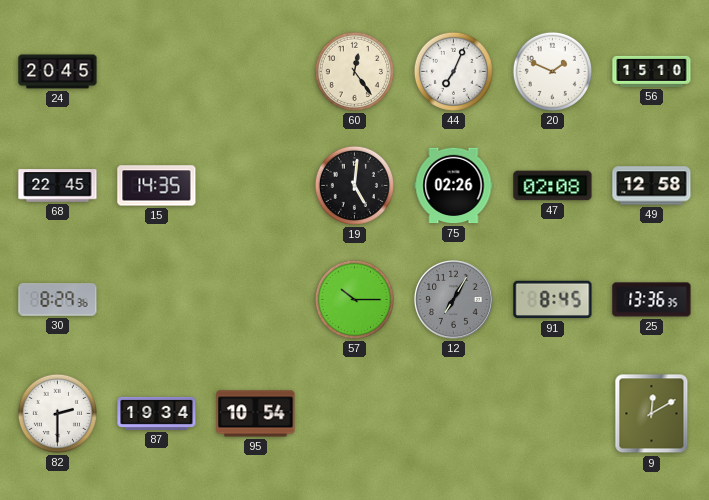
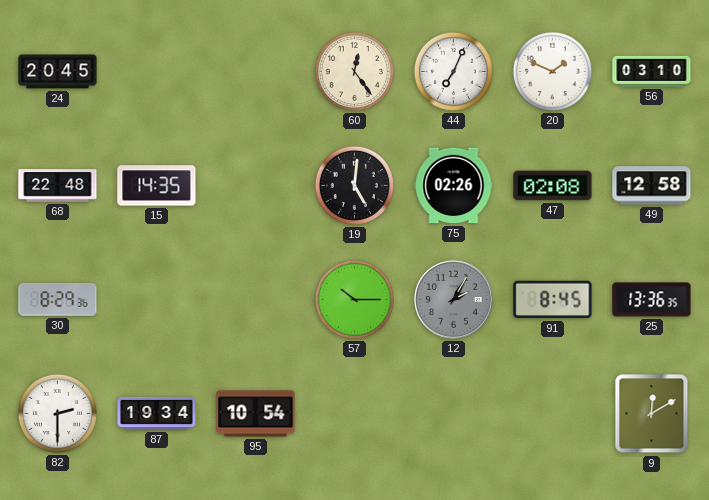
56: 15:10 -> 03:10 (652, 71)
68: 22:45 -> 22:48 (58, 186)
12: 7:05 -> 2:05 (453, 299)
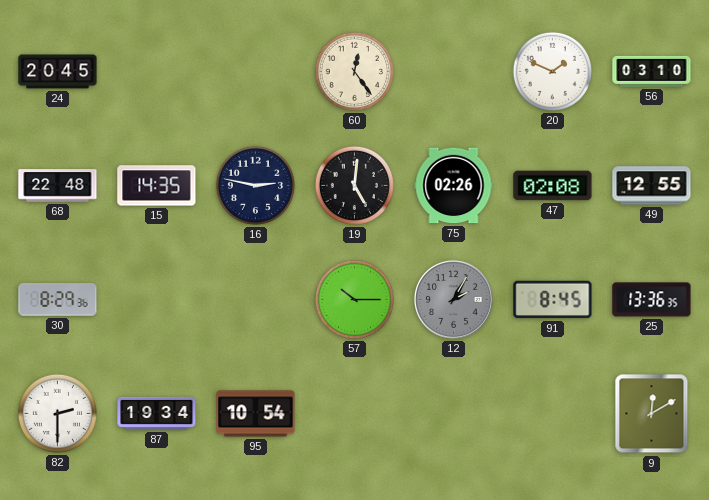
44: 7:04 -> none (453, 71)
16: none -> 2:47 (255, 185)
49: 12:58 -> 12:55 (652, 186)
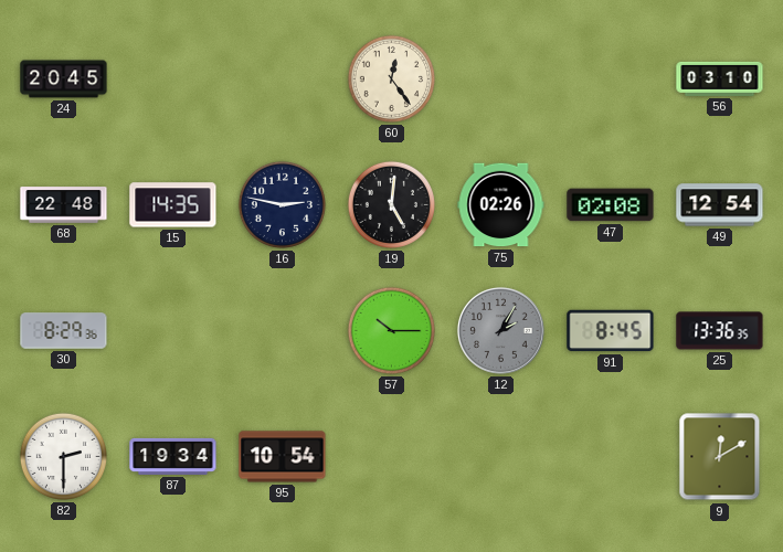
20: 1:49 -> none (552, 71)
49: 12:55 -> 12:54 (720, 205)
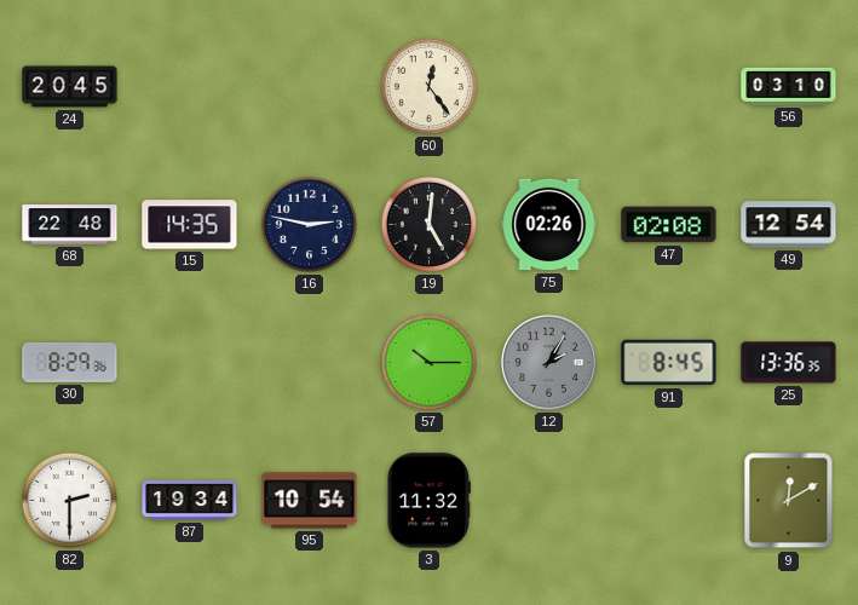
3: none -> 11:32 (428, 501)
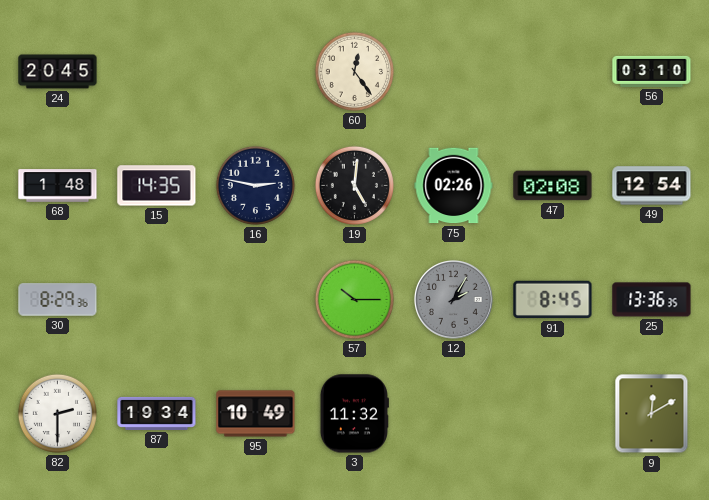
68: 22:48 -> 1:48 (58, 186)
95: 10:54 -> 10:49 (256, 414)
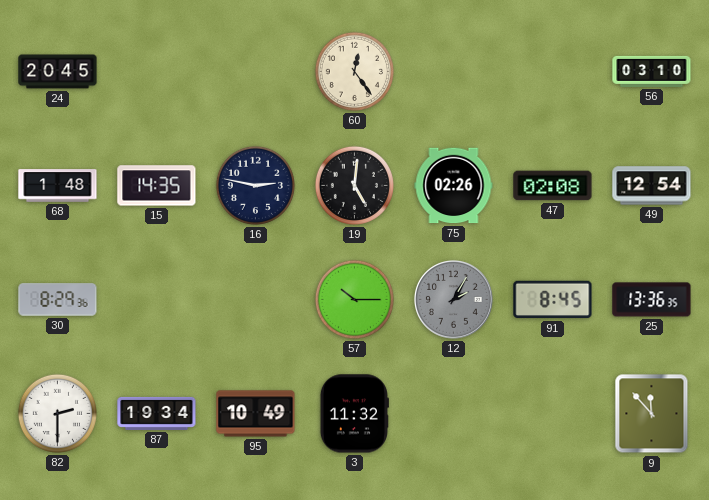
9: 12:10 -> 11:53 (652, 414)
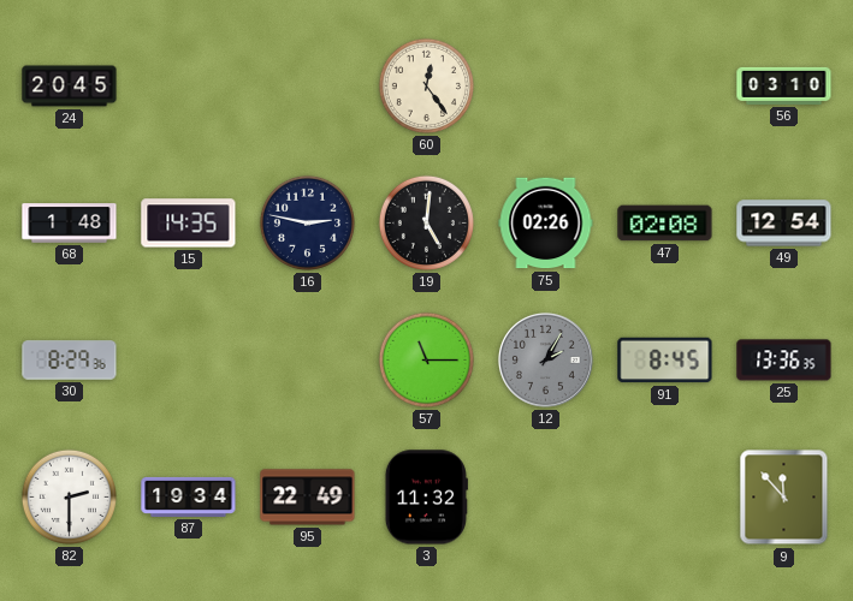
57: 10:15 -> 11:15 (426, 359)
95: 10:49 -> 22:49 (308, 498)
